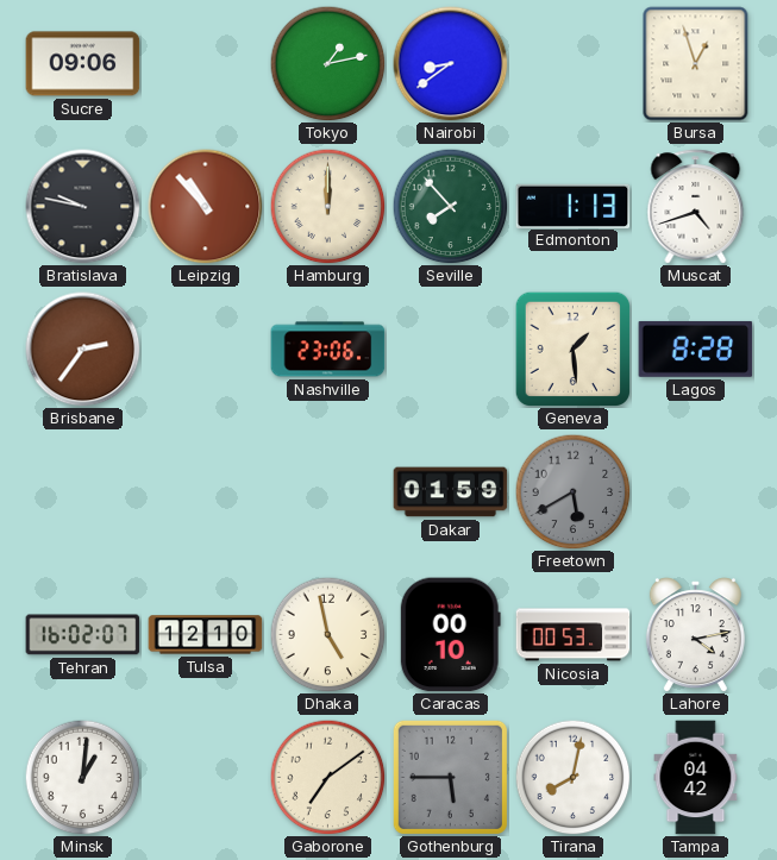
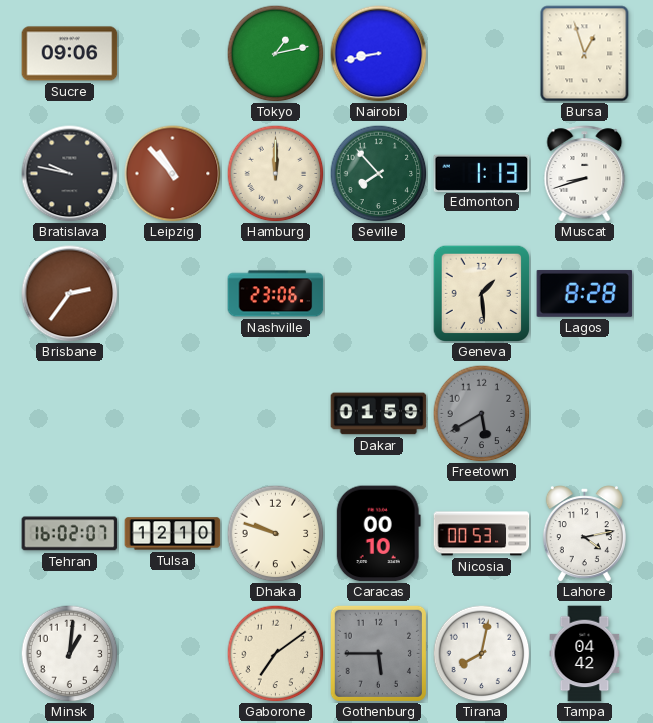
Nairobi: 8:39 -> 8:43 (379, 54)
Muscat: 4:42 -> 8:42 (585, 174)
Dhaka: 4:58 -> 9:48 (275, 533)
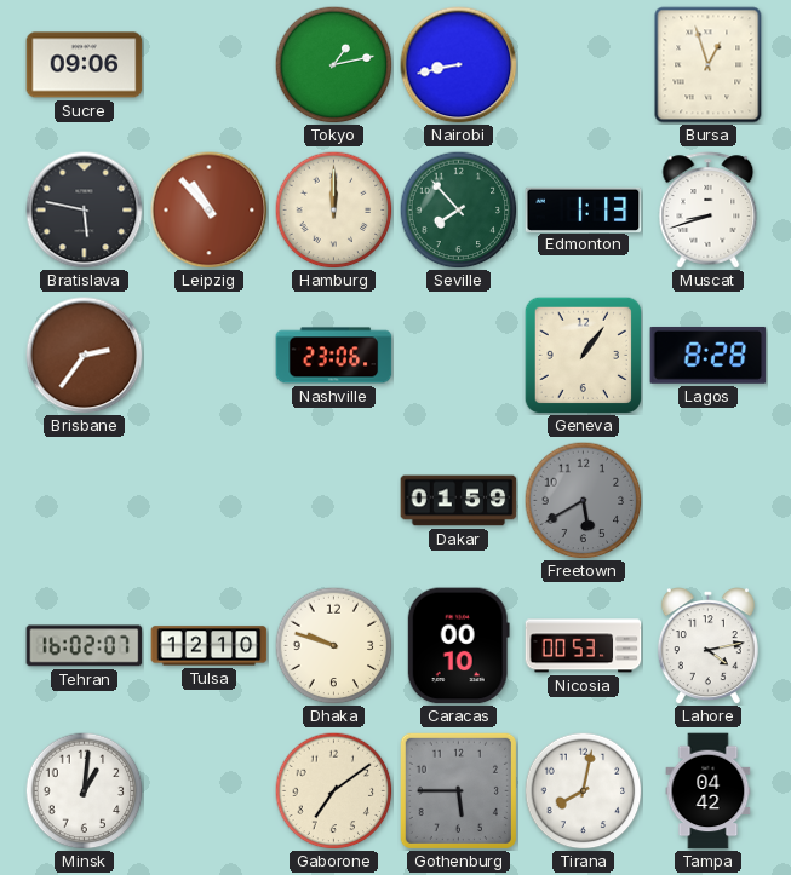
Bratislava: 9:47 -> 5:47 (85, 211)
Geneva: 1:29 -> 1:06 (583, 355)
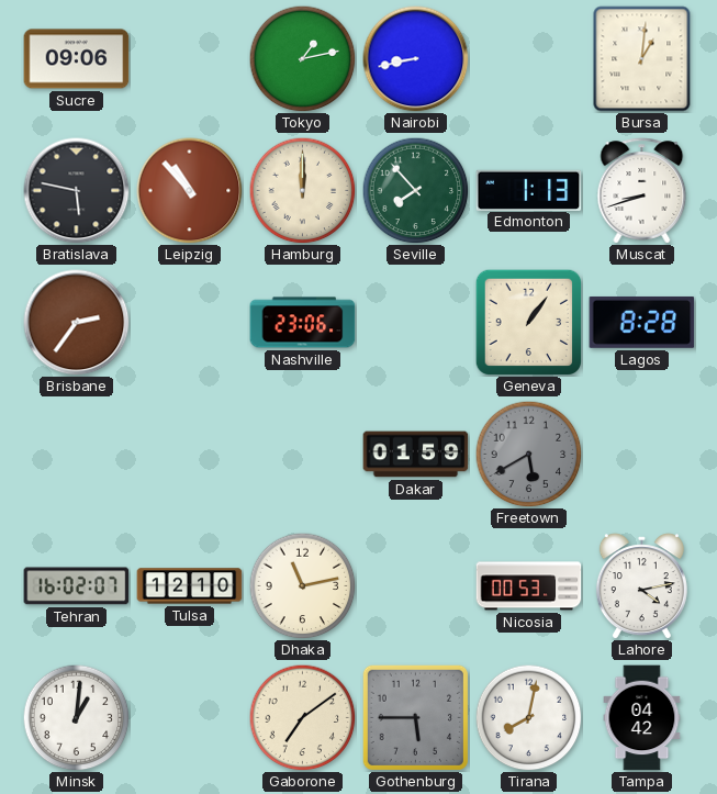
Bursa: 12:57 -> 1:01 (642, 59)
Dhaka: 9:48 -> 11:13 (302, 585)
Caracas: 00:10 -> none (458, 646)
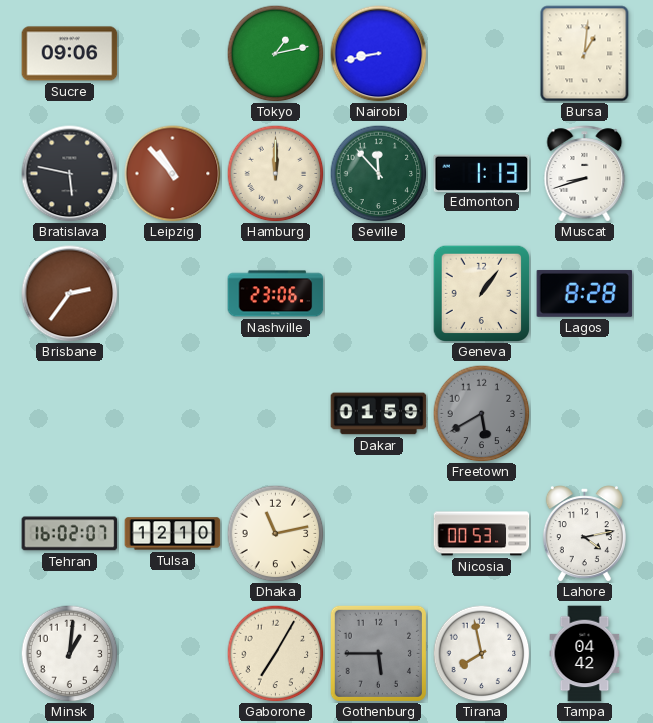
Seville: 7:53 -> 11:53 (378, 173)
Gaborone: 7:09 -> 7:05 (275, 653)
Tirana: 8:02 -> 7:58 (481, 653)
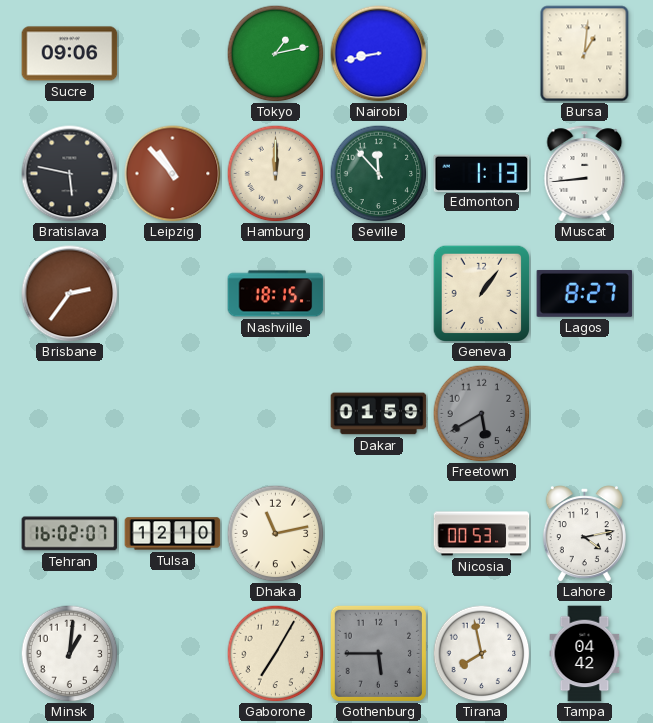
Muscat: 8:42 -> 8:44 (585, 174)
Nashville: 23:06 -> 18:15 (276, 294)
Lagos: 8:28 -> 8:27 (585, 293)
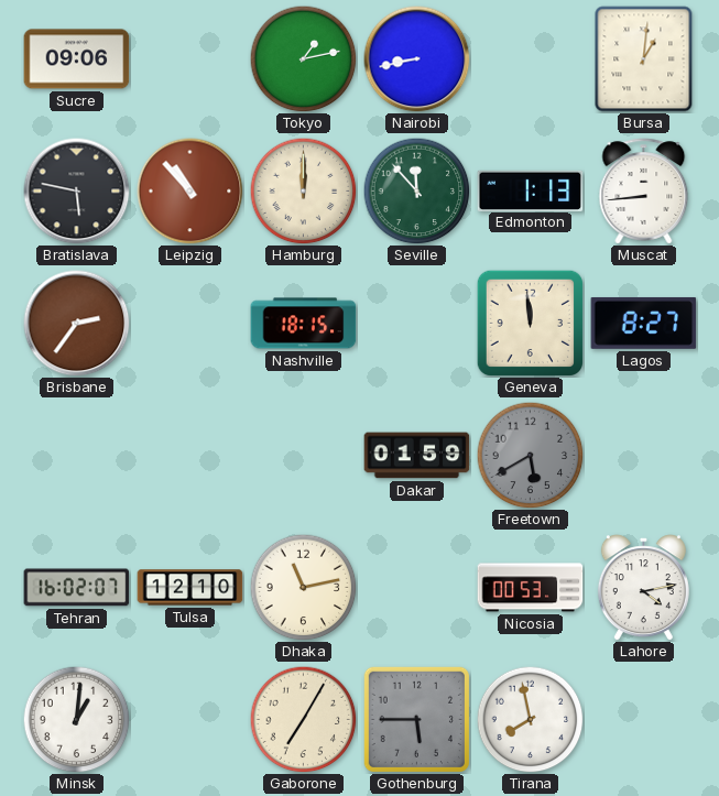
Geneva: 1:06 -> 11:59 (530, 323)
Tampa: 04:42 -> none (585, 654)
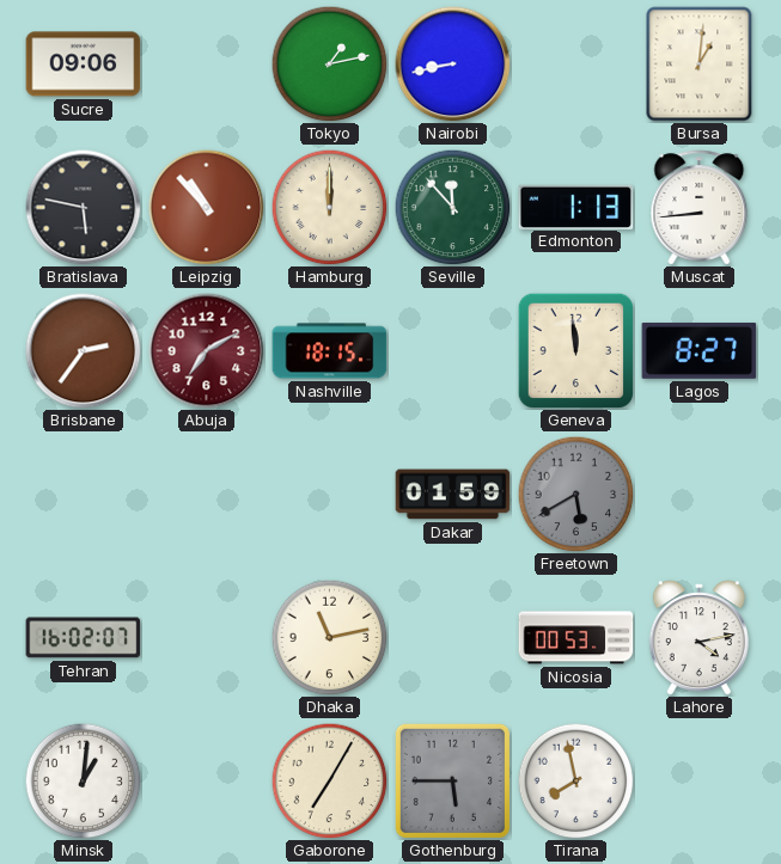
Abuja: none -> 7:10 (207, 351)
Tulsa: 12:10 -> none (190, 588)
